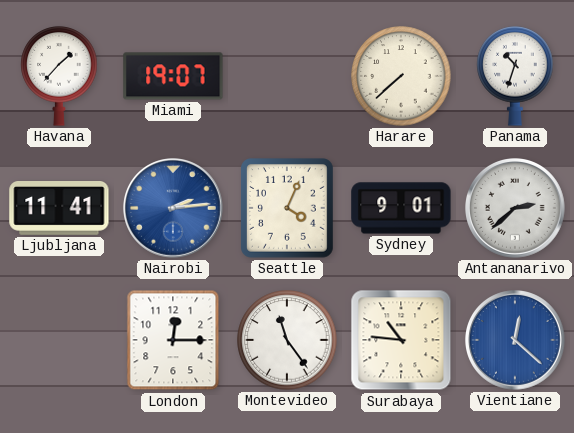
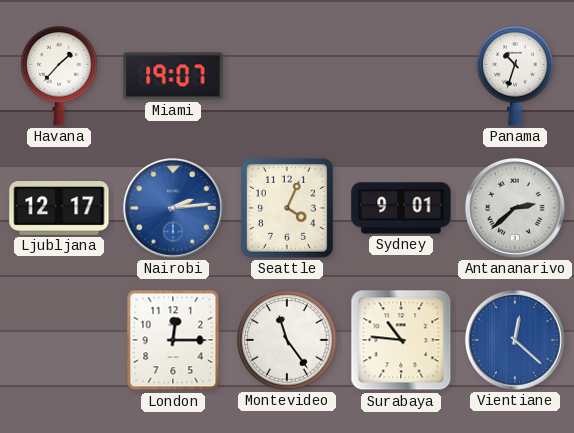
Harare: 7:38 -> none (401, 76)
Ljubljana: 11:41 -> 12:17 (59, 209)
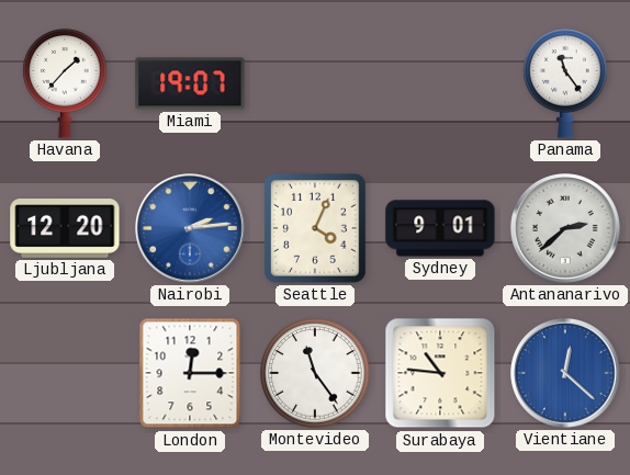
Panama: 10:33 -> 11:24 (565, 84)
Ljubljana: 12:17 -> 12:20 (65, 229)
